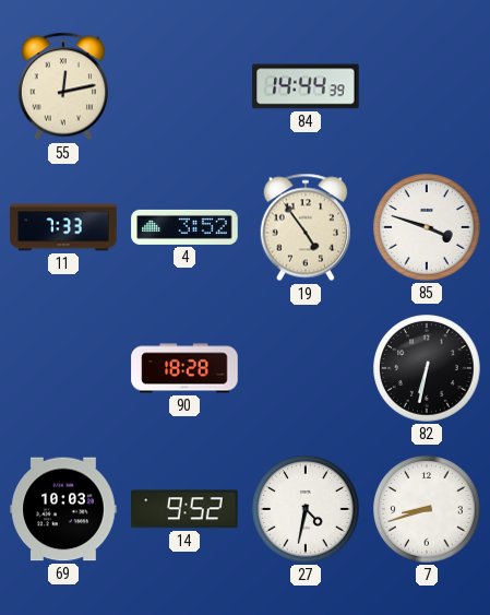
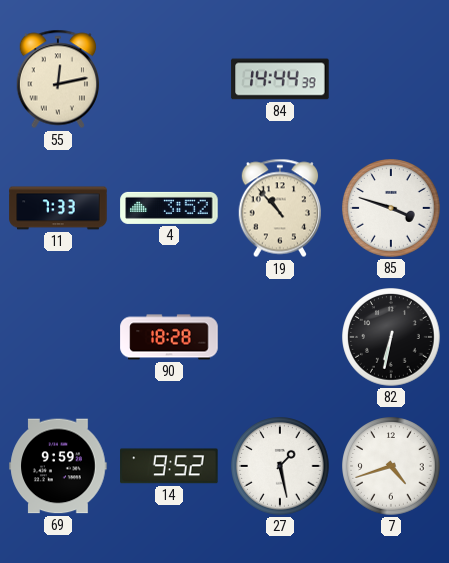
19: 4:54 -> 10:53 (279, 208)
69: 10:03 -> 9:59 (58, 466)
27: 4:32 -> 1:28 (280, 466)
7: 8:42 -> 4:42 (391, 466)
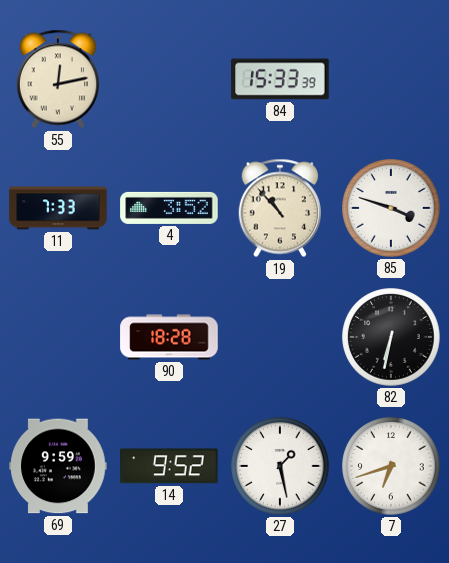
84: 14:44 -> 15:33 (280, 79)
7: 4:42 -> 6:42 (391, 466)
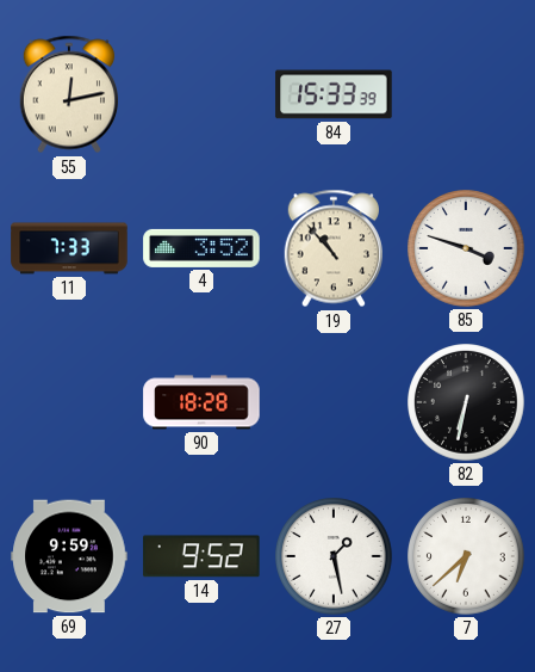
7: 6:42 -> 6:38 (466, 556)
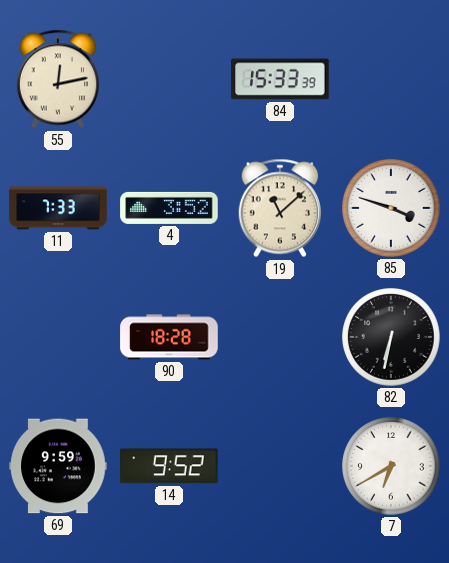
19: 10:53 -> 11:08 (279, 208)
27: 1:28 -> none (334, 556)
7: 6:38 -> 6:40 (391, 466)
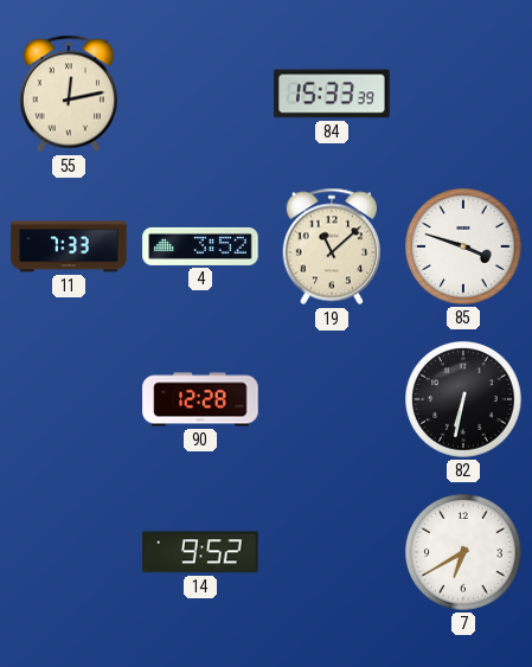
90: 18:28 -> 12:28 (200, 399)
69: 9:59 -> none (58, 466)
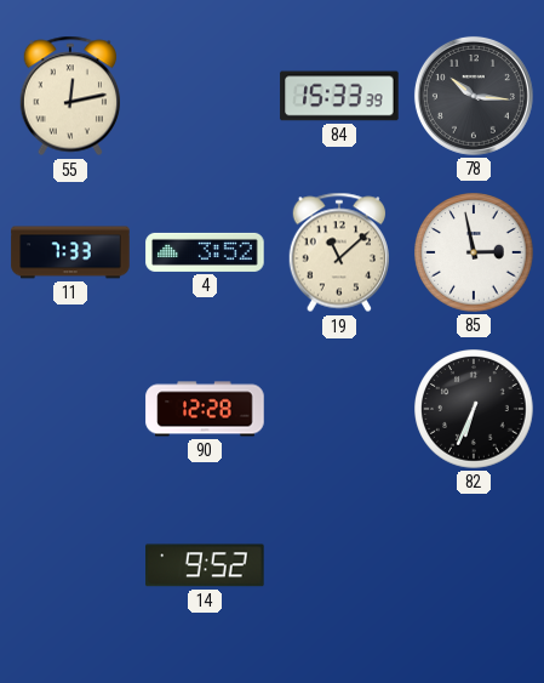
78: none -> 10:16 (474, 96)
85: 3:48 -> 2:58 (474, 252)
82: 6:32 -> 6:34 (474, 409)
7: 6:40 -> none (463, 552)
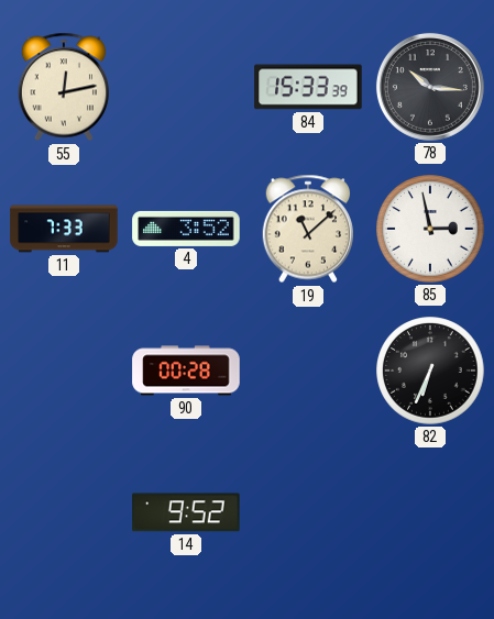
90: 12:28 -> 00:28 (186, 371)
